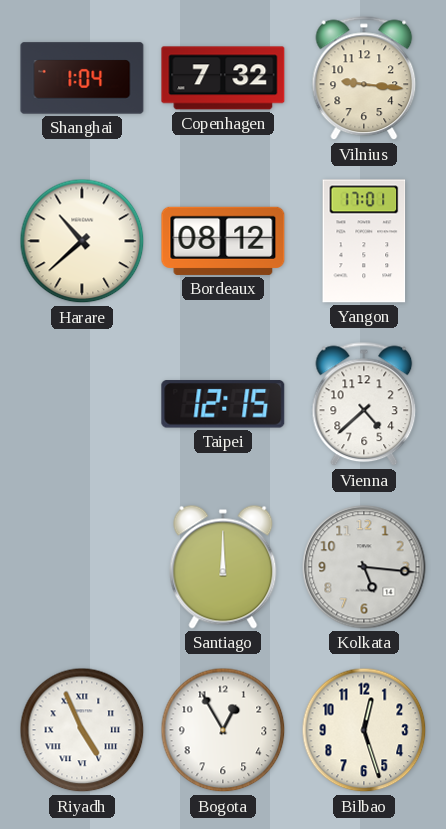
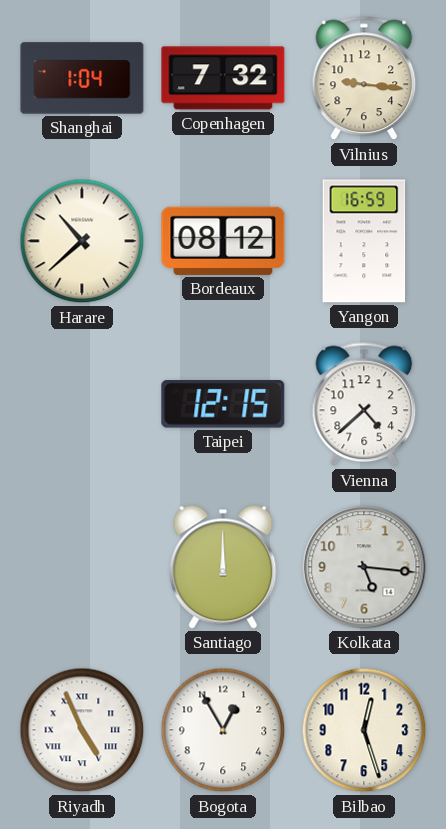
Yangon: 17:01 -> 16:59 (364, 241)
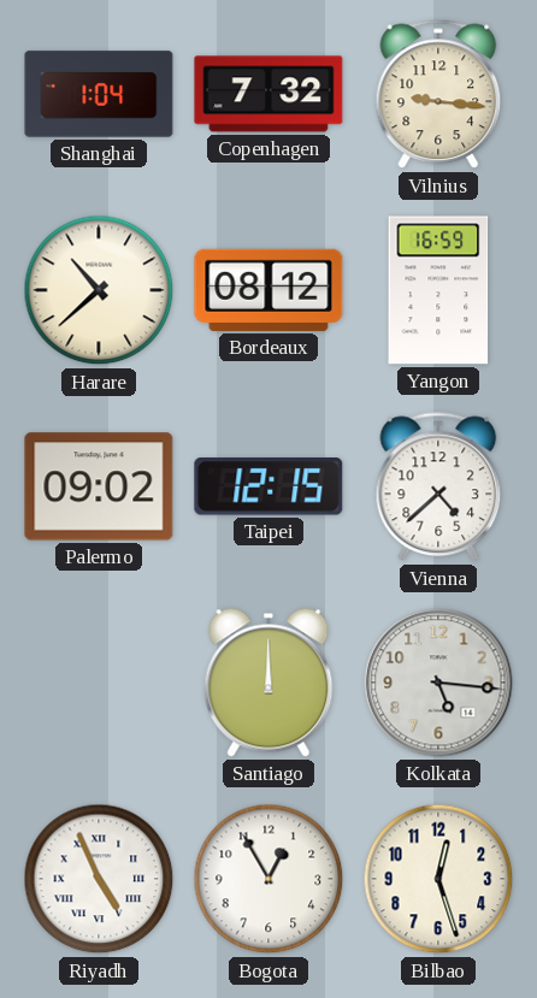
Palermo: none -> 09:02 (99, 486)
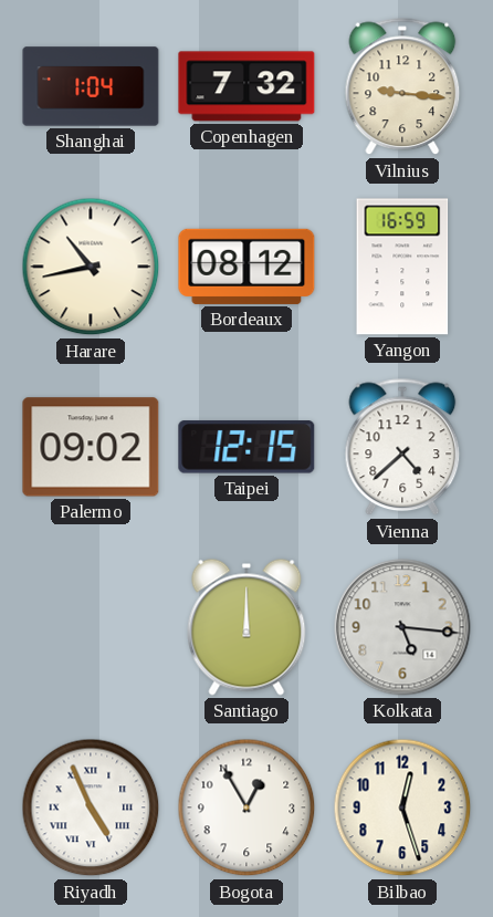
Harare: 10:38 -> 10:43 (91, 267)
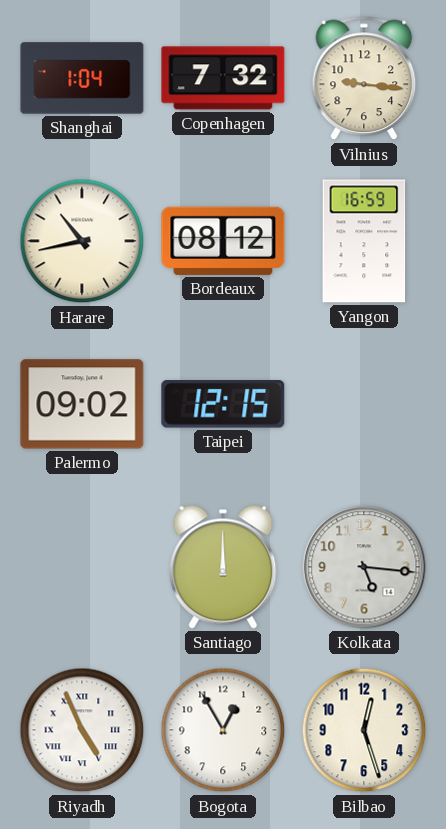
Vienna: 4:38 -> none (402, 447)
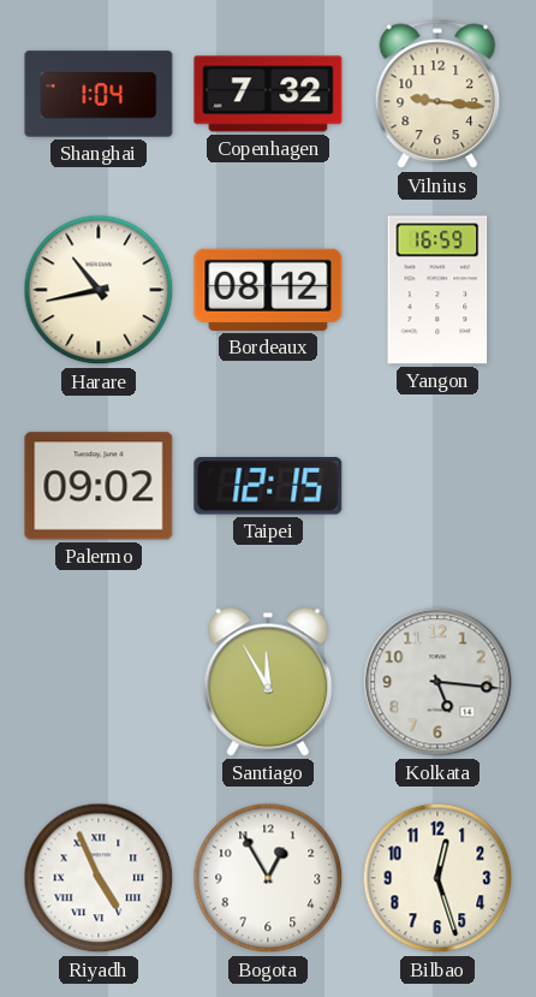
Santiago: 12:00 -> 11:55 (268, 682)
